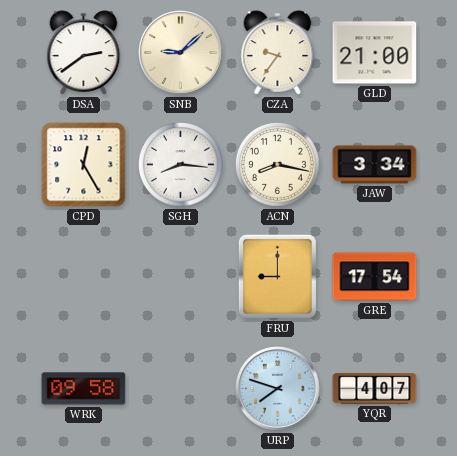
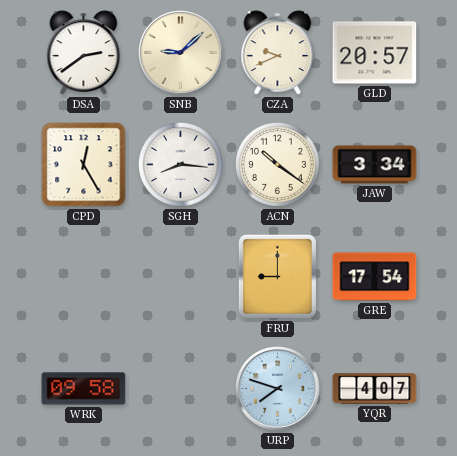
CZA: 9:36 -> 9:41 (278, 53)
GLD: 21:00 -> 20:57 (375, 53)
ACN: 8:17 -> 10:21 (277, 164)
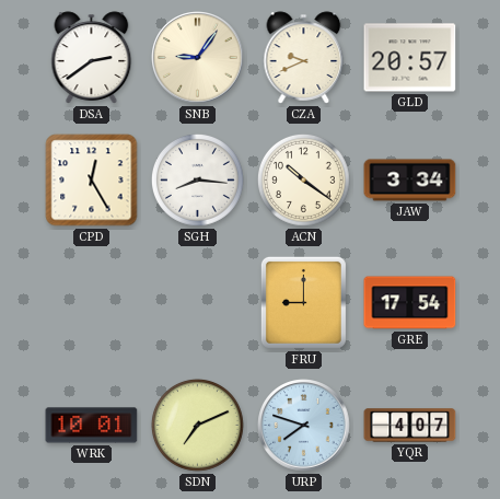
SNB: 9:08 -> 9:06 (198, 58)
WRK: 09:58 -> 10:01 (92, 426)
SDN: none -> 7:11 (197, 425)
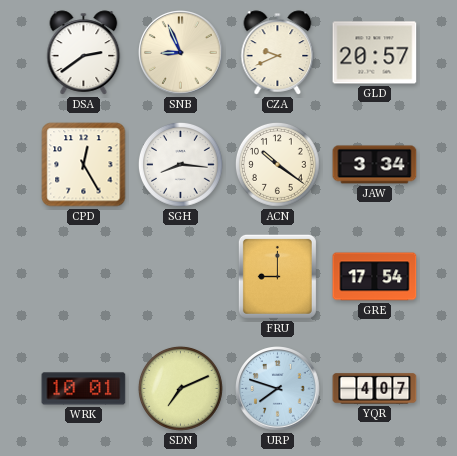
SNB: 9:06 -> 8:56 (181, 53)
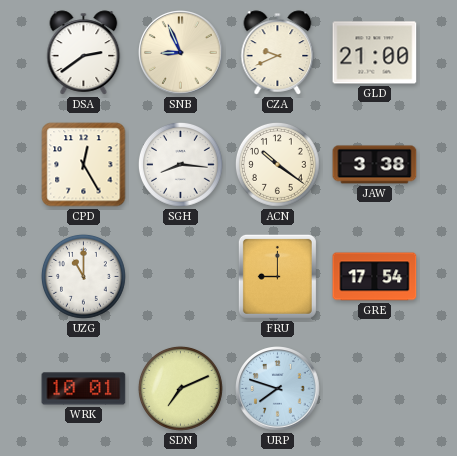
GLD: 20:57 -> 21:00 (375, 53)
JAW: 3:34 -> 3:38 (375, 165)
UZG: none -> 11:00 (83, 276)
YQR: 4:07 -> none (375, 389)
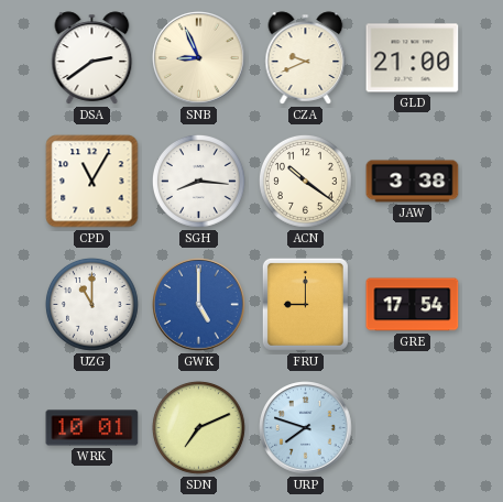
CPD: 12:25 -> 11:05 (92, 182)
GWK: none -> 5:00 (199, 305)
